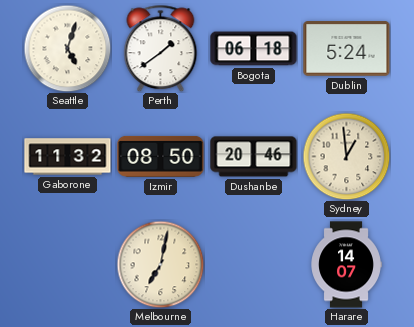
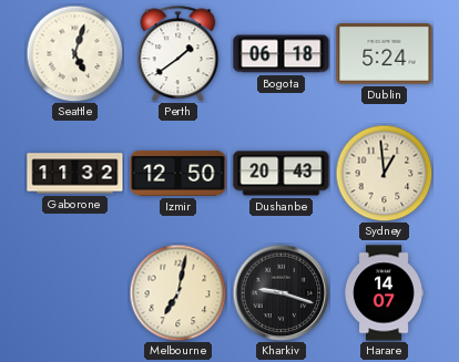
Izmir: 08:50 -> 12:50 (178, 173)
Dushanbe: 20:46 -> 20:43 (282, 174)
Kharkiv: none -> 9:18 (280, 292)
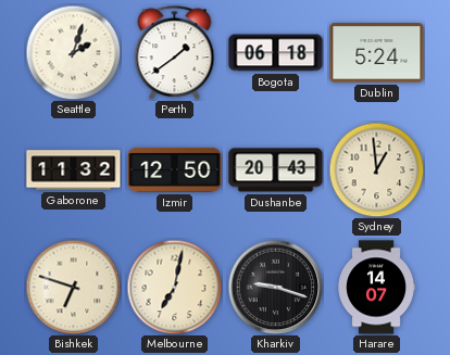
Seattle: 5:03 -> 2:03 (73, 52)
Bishkek: none -> 6:48 (73, 287)
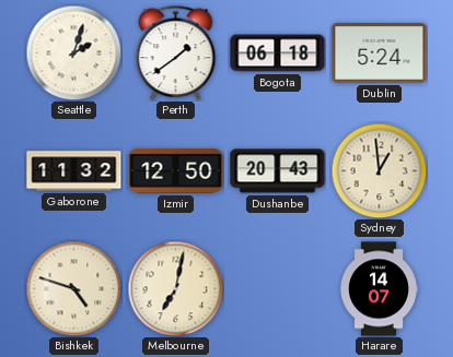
Bishkek: 6:48 -> 4:48 (73, 288)
Kharkiv: 9:18 -> none (275, 287)
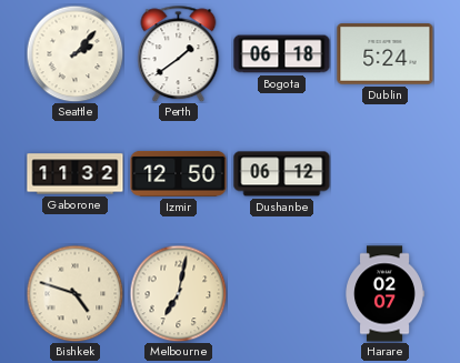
Seattle: 2:03 -> 2:07 (74, 53)
Dushanbe: 20:43 -> 06:12 (282, 174)
Sydney: 12:59 -> none (379, 170)
Harare: 14:07 -> 02:07 (384, 294)
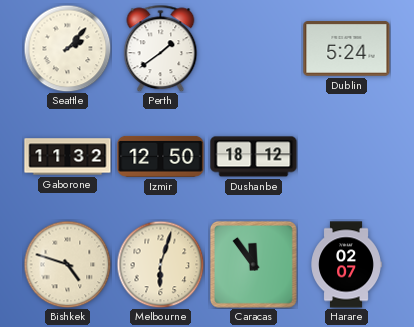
Bogota: 06:18 -> none (282, 54)
Dushanbe: 06:12 -> 18:12 (254, 157)
Melbourne: 7:02 -> 6:03 (160, 264)
Caracas: none -> 11:54 (253, 264)
